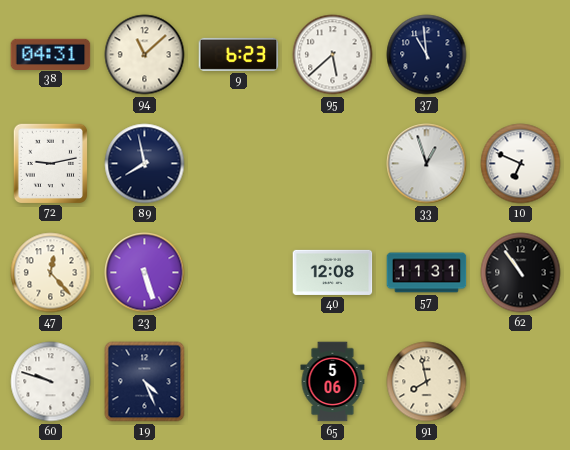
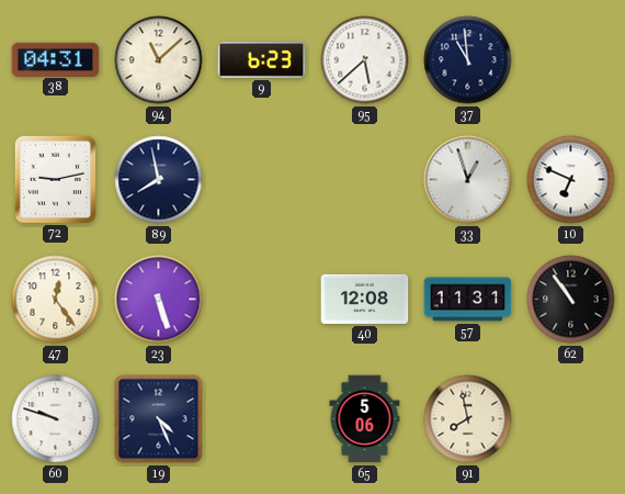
47: 12:23 -> 12:24 (56, 300)
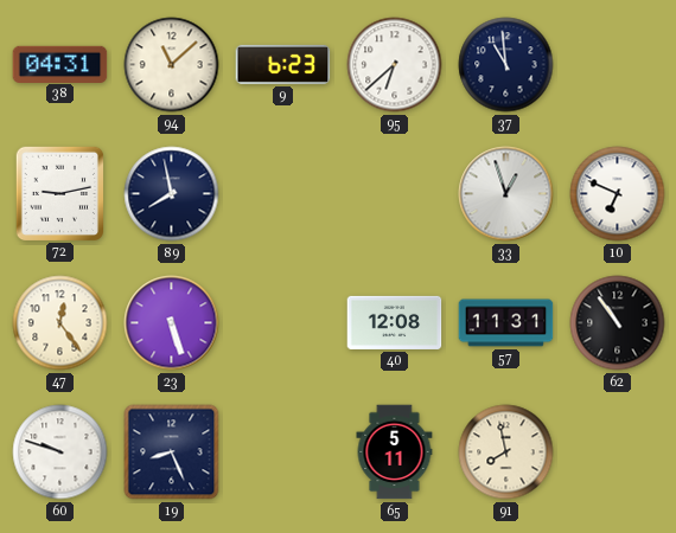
95: 5:38 -> 6:38 (395, 65)
19: 4:26 -> 8:26 (172, 452)
65: 5:06 -> 5:11 (395, 452)
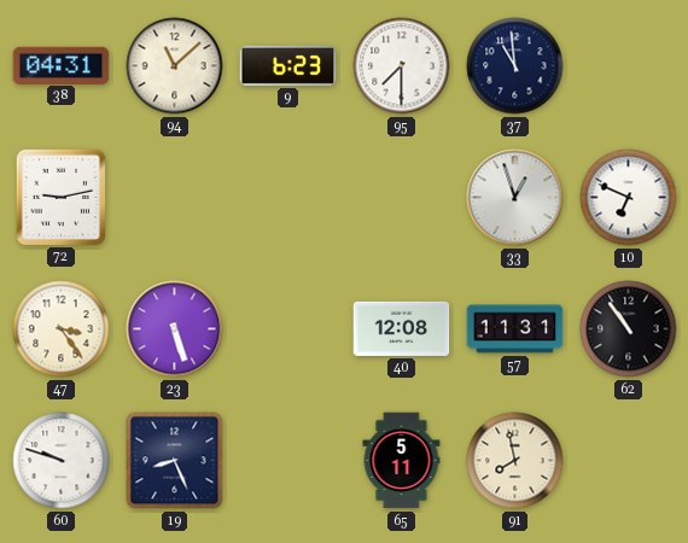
95: 6:38 -> 7:30 (402, 66)
89: 7:58 -> none (172, 194)
47: 12:24 -> 3:24 (62, 329)
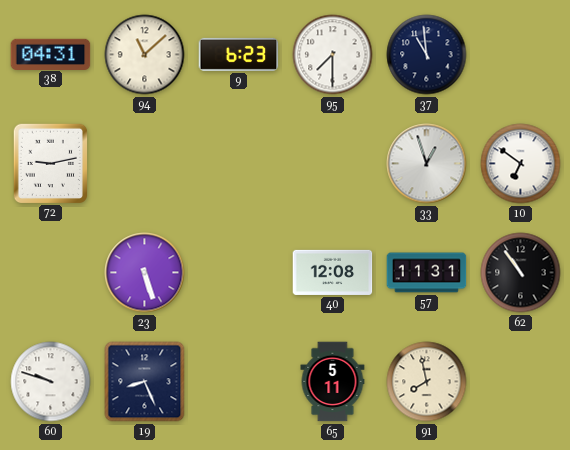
10: 6:49 -> 6:51 (521, 164)
47: 3:24 -> none (62, 329)
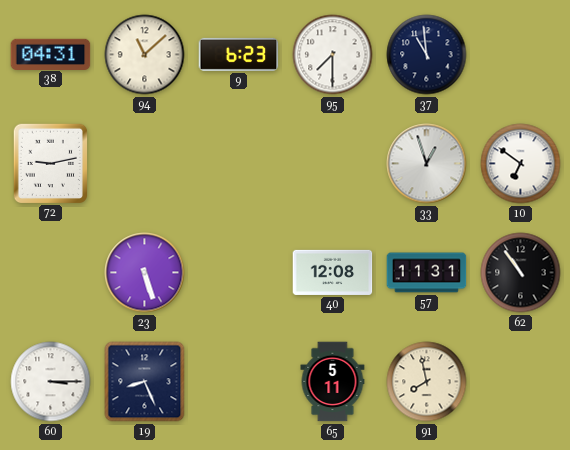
60: 9:48 -> 3:15 (51, 382)
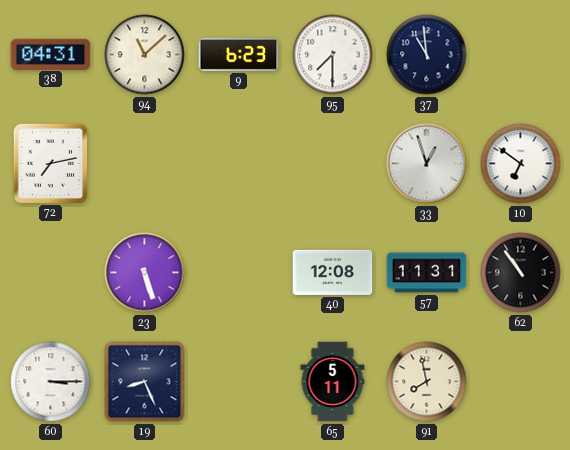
72: 9:13 -> 7:13 (50, 163)
